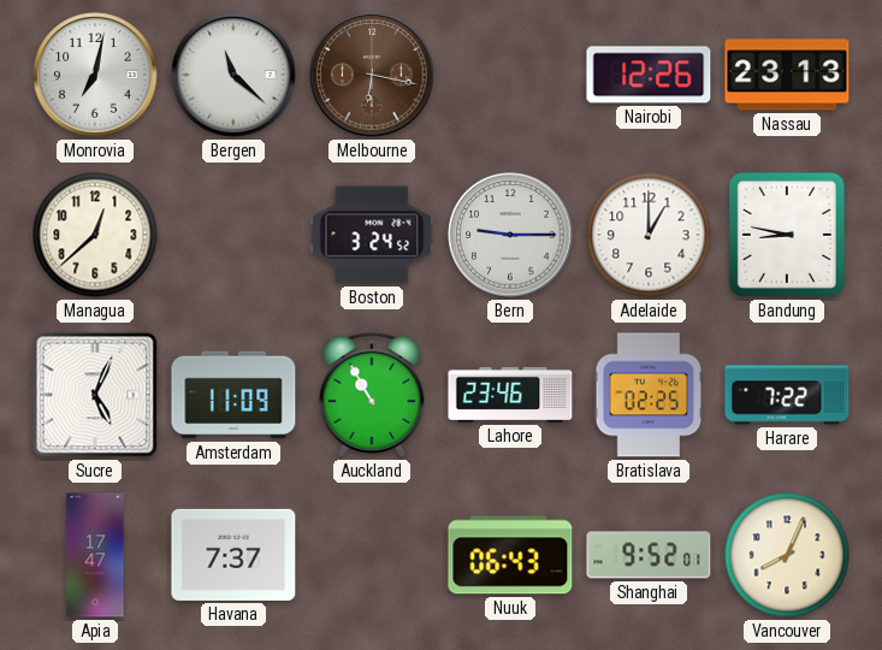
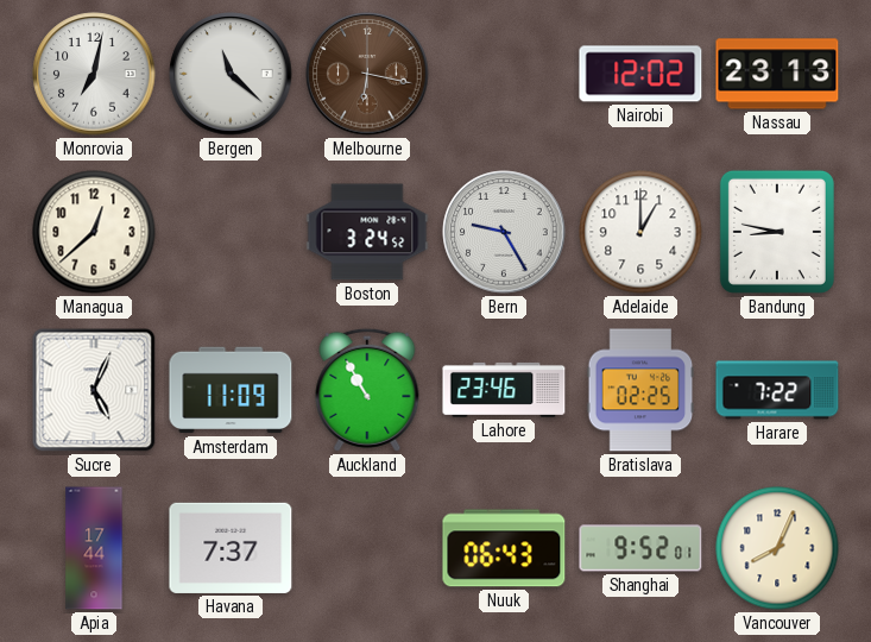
Nairobi: 12:26 -> 12:02 (640, 74)
Bern: 9:15 -> 9:25 (504, 232)
Apia: 17:47 -> 17:44 (94, 548)
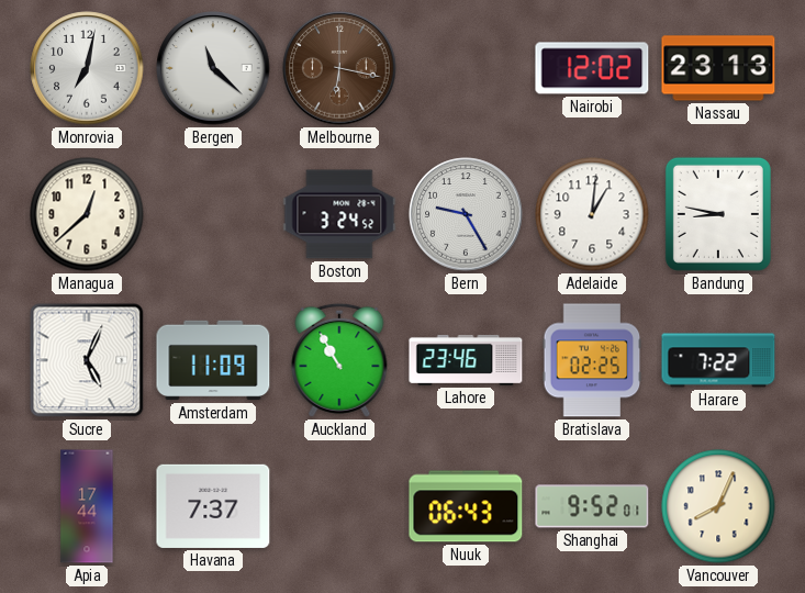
Adelaide: 1:00 -> 1:01 (592, 214)
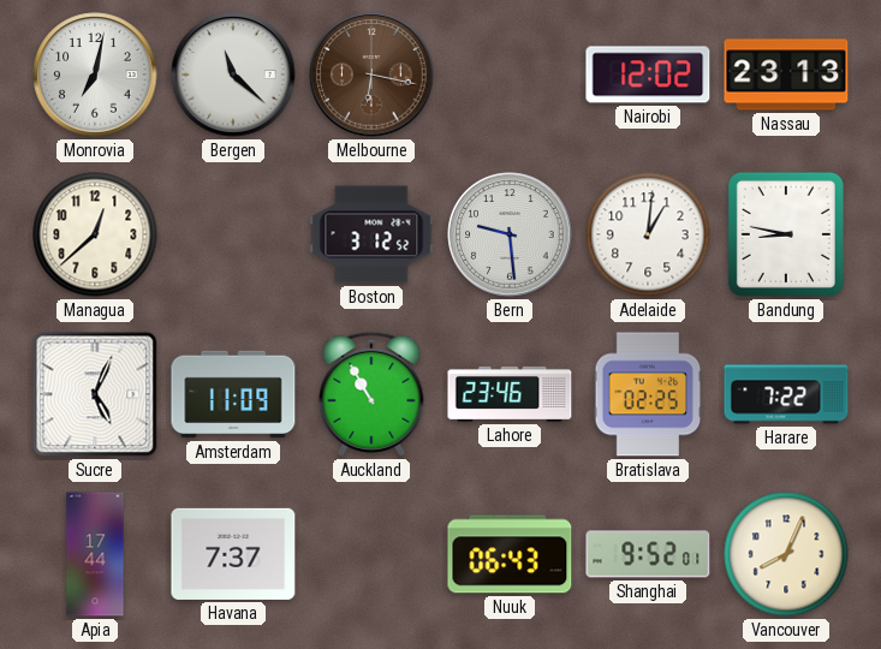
Boston: 3:24 -> 3:12 (371, 234)
Bern: 9:25 -> 9:29 (510, 234)
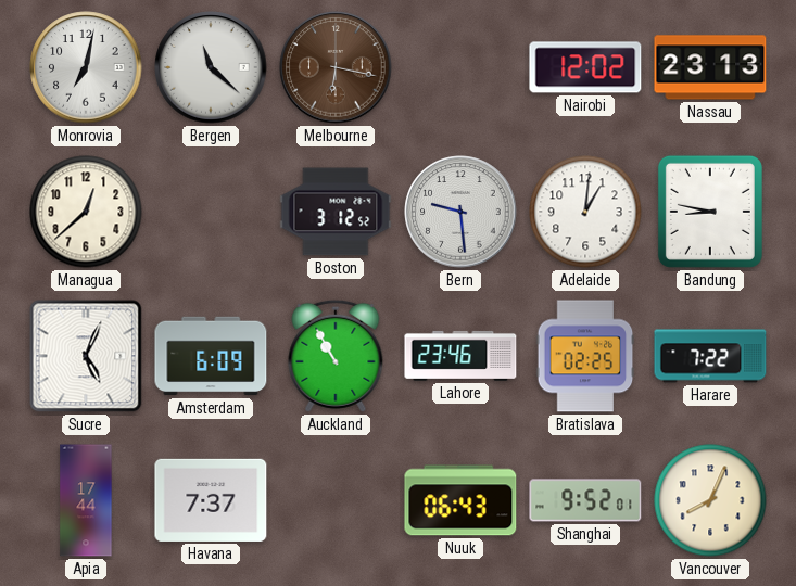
Amsterdam: 11:09 -> 6:09 (211, 356)
